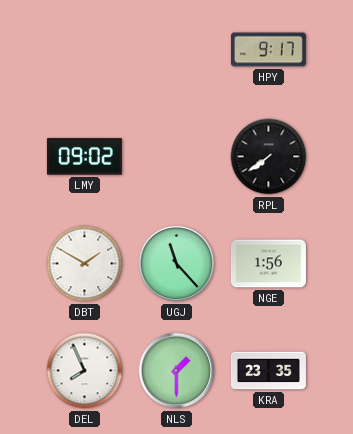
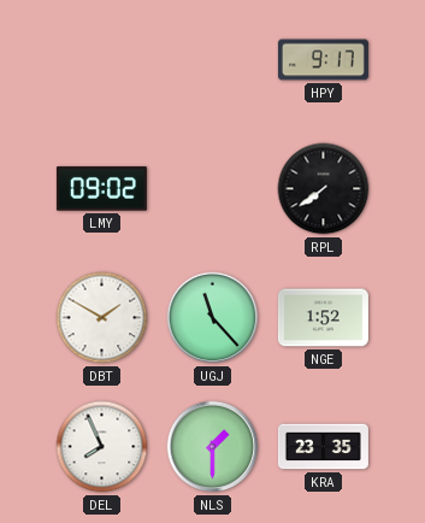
NGE: 1:56 -> 1:52 (323, 318)
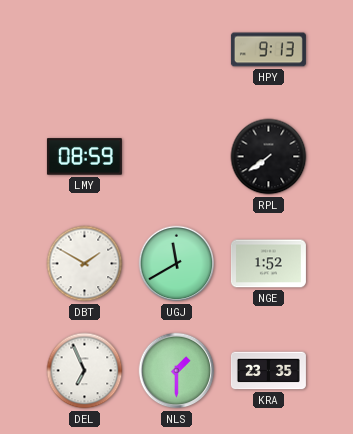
HPY: 9:17 -> 9:13 (268, 50)
LMY: 09:02 -> 08:59 (84, 157)
UGJ: 11:23 -> 11:40 (177, 264)
DEL: 7:56 -> 6:56 (85, 371)
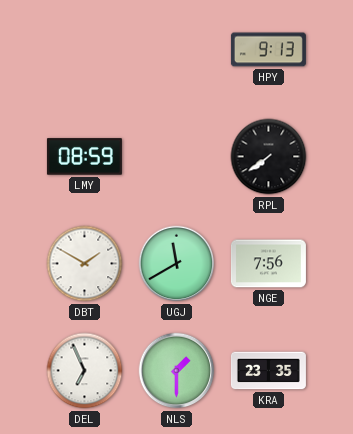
NGE: 1:52 -> 7:56 (268, 264)
